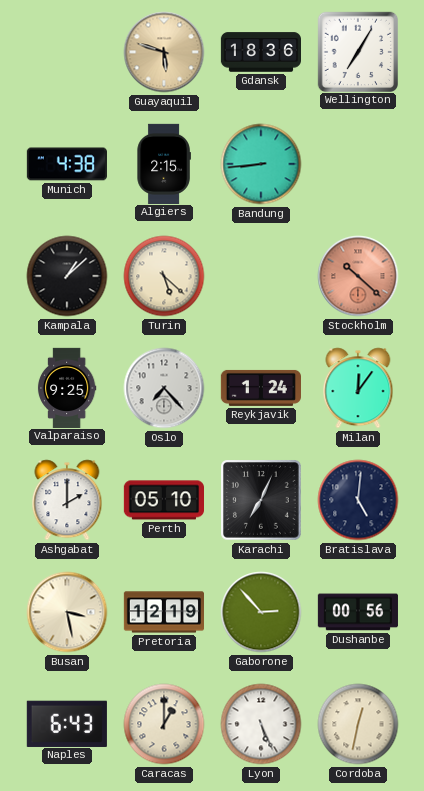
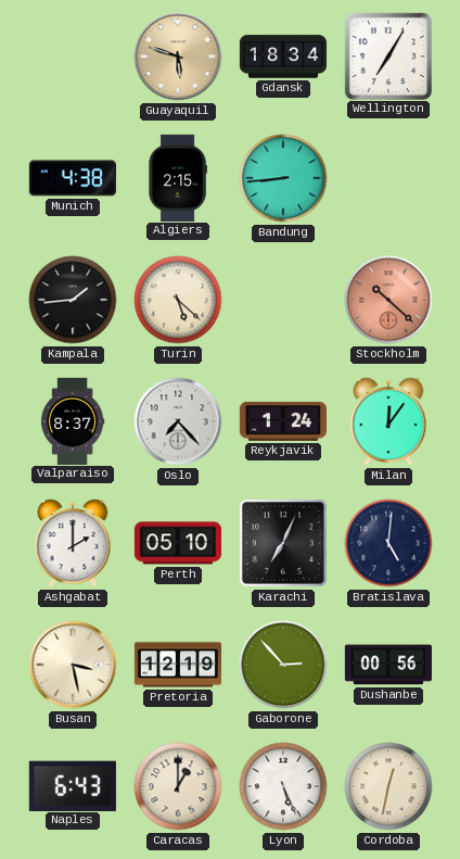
Gdansk: 18:36 -> 18:34 (282, 56)
Kampala: 1:08 -> 1:44 (73, 300)
Valparaiso: 9:25 -> 8:37 (73, 420)
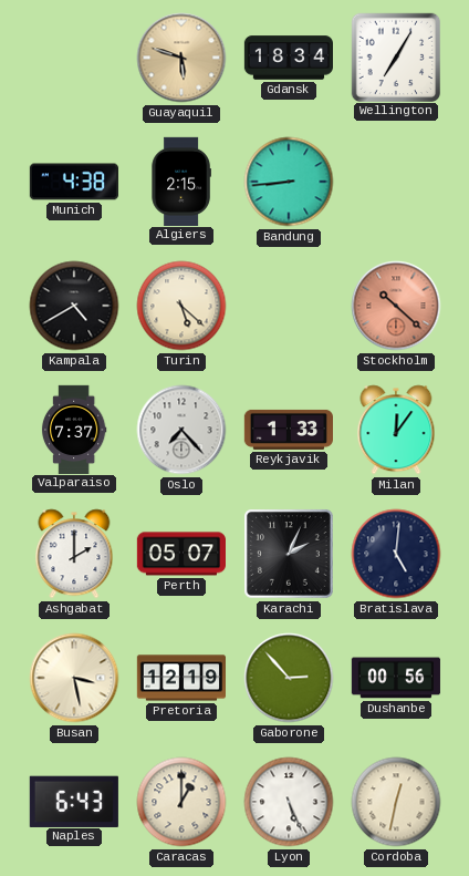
Kampala: 1:44 -> 4:40 (74, 306)
Valparaiso: 8:37 -> 7:37 (74, 429)
Reykjavik: 1:24 -> 1:33 (288, 430)
Perth: 05:10 -> 05:07 (180, 554)
Karachi: 7:04 -> 2:04 (290, 555)
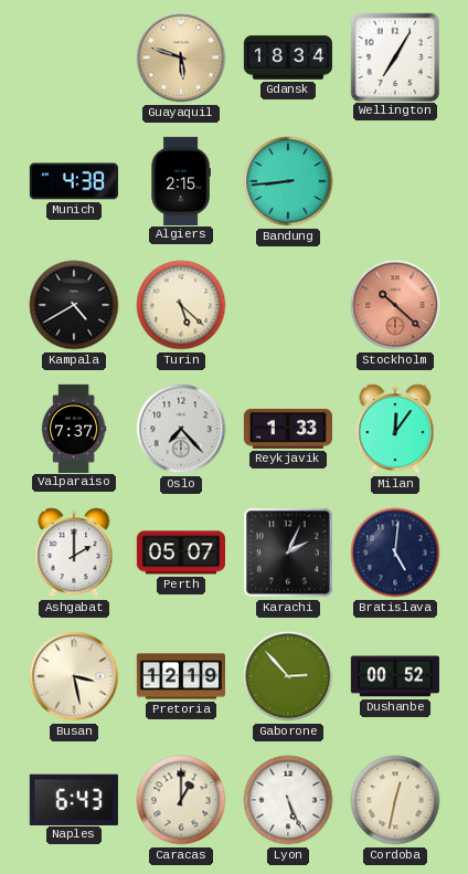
Dushanbe: 00:56 -> 00:52 (395, 676)
